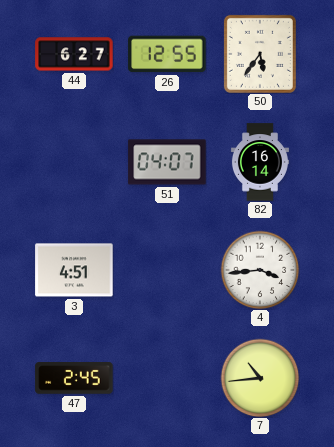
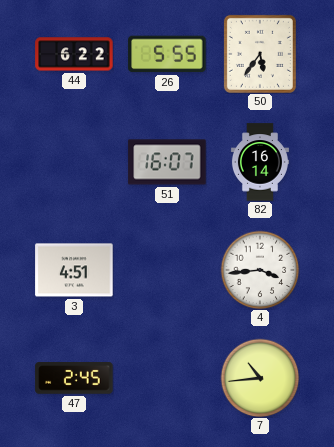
44: 6:27 -> 6:22 (74, 54)
26: 12:55 -> 5:55 (167, 54)
51: 04:07 -> 16:07 (167, 162)
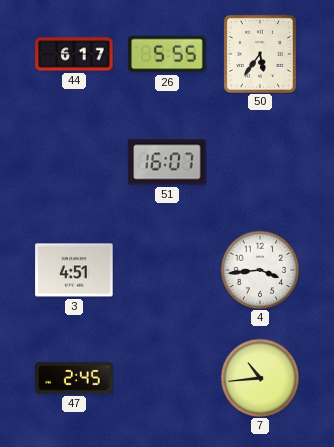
44: 6:22 -> 6:17 (74, 54)
82: 16:14 -> none (260, 162)
